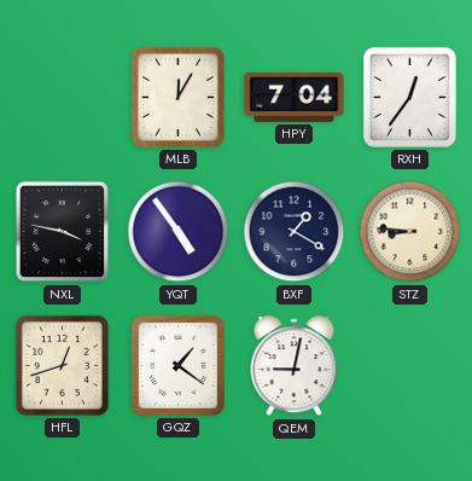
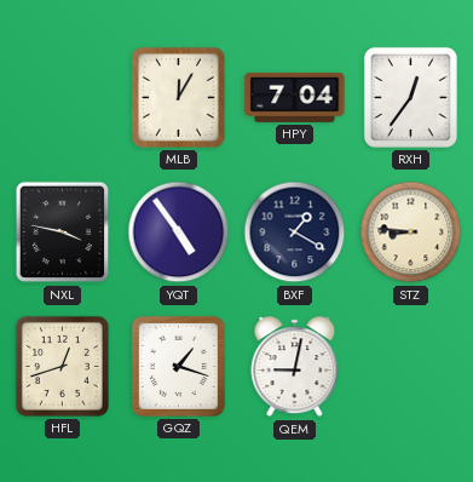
GQZ: 1:21 -> 1:18 (178, 366)
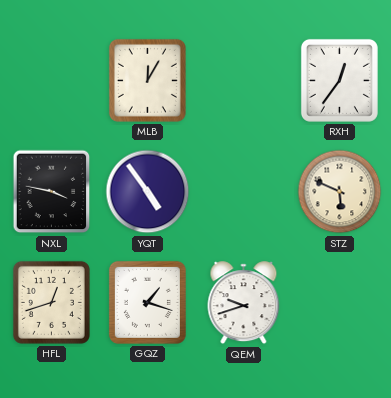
HPY: 7:04 -> none (295, 97)
BXF: 1:20 -> none (295, 233)
STZ: 8:46 -> 5:49 (340, 192)
QEM: 9:02 -> 9:42 (244, 303)
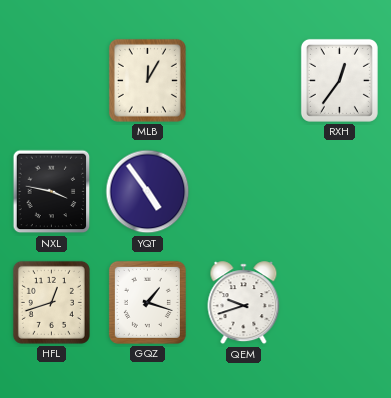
STZ: 5:49 -> none (340, 192)
